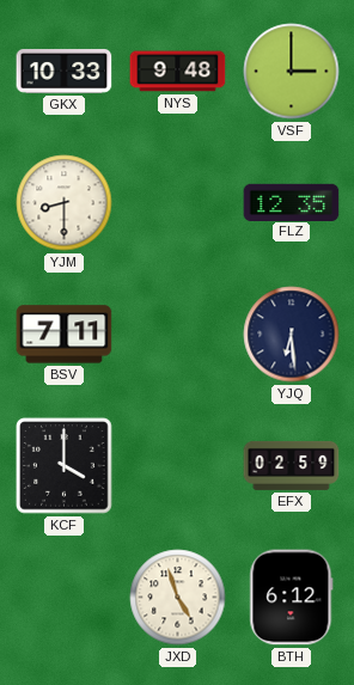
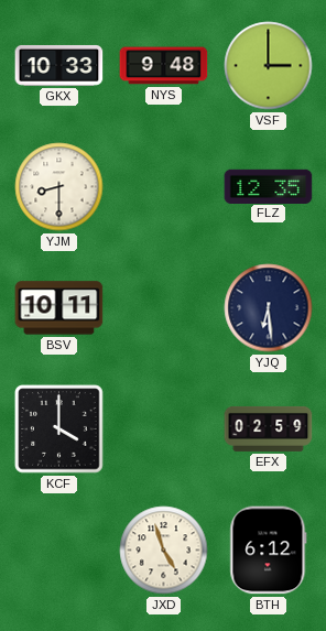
BSV: 7:11 -> 10:11 (59, 308)
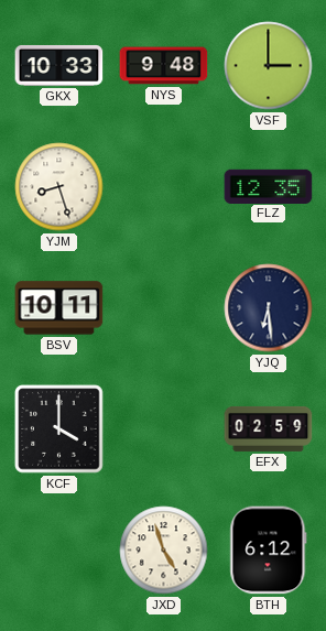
YJM: 8:30 -> 8:27 (59, 187)
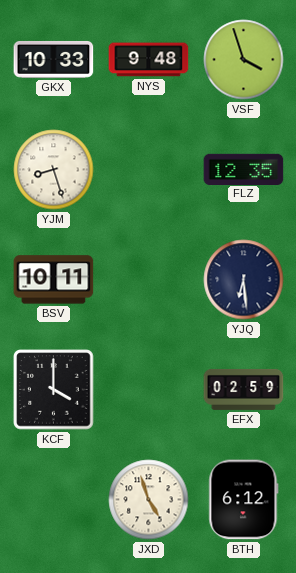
VSF: 3:00 -> 3:57 (244, 60)
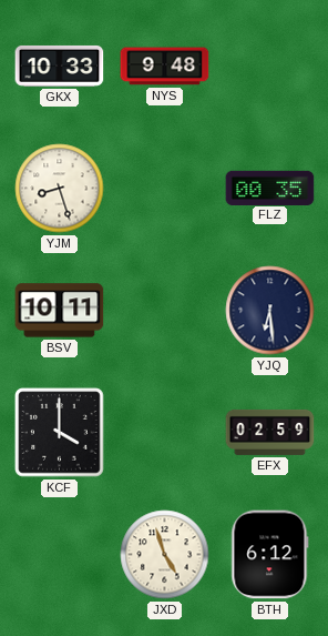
VSF: 3:57 -> none (244, 60)
FLZ: 12:35 -> 00:35 (270, 188)
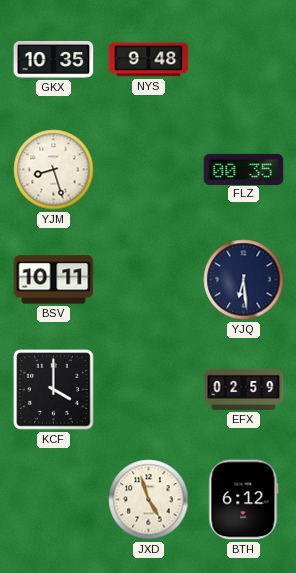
GKX: 10:33 -> 10:35 (54, 59)
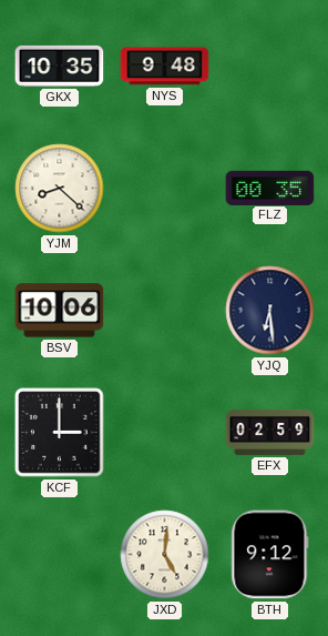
YJM: 8:27 -> 8:22 (60, 189)
BSV: 10:11 -> 10:06 (60, 311)
KCF: 4:00 -> 3:00 (60, 433)
JXD: 4:57 -> 5:01 (165, 555)
BTH: 6:12 -> 9:12 (270, 555)
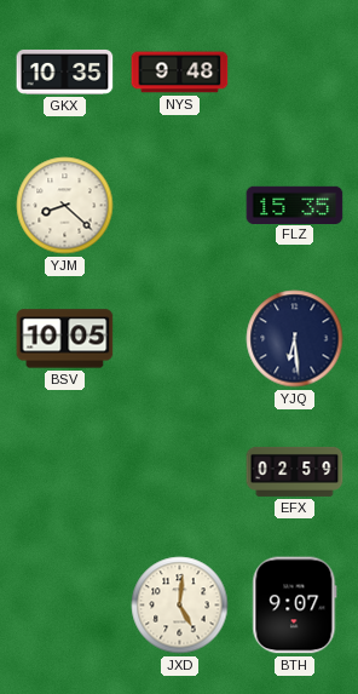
FLZ: 00:35 -> 15:35 (295, 205)
BSV: 10:06 -> 10:05 (65, 339)
KCF: 3:00 -> none (60, 433)
BTH: 9:12 -> 9:07 (295, 606)
